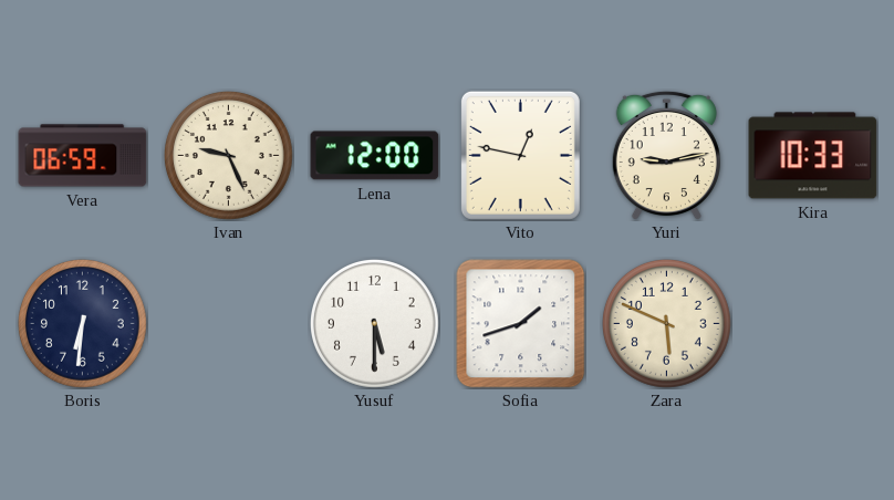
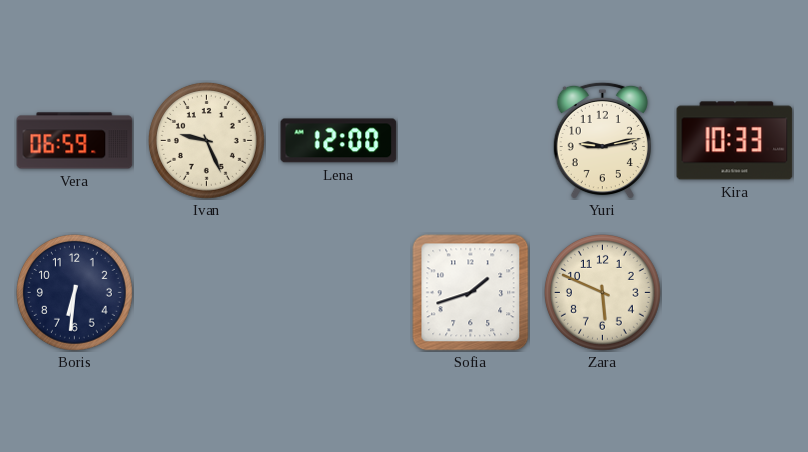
Vito: 12:47 -> none (520, 155)
Yusuf: 5:30 -> none (374, 323)
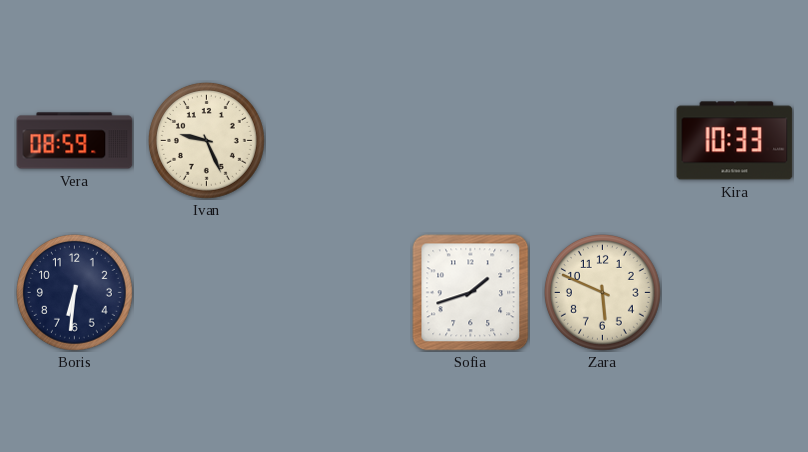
Vera: 06:59 -> 08:59 (75, 141)
Lena: 12:00 -> none (339, 141)
Yuri: 9:13 -> none (602, 140)
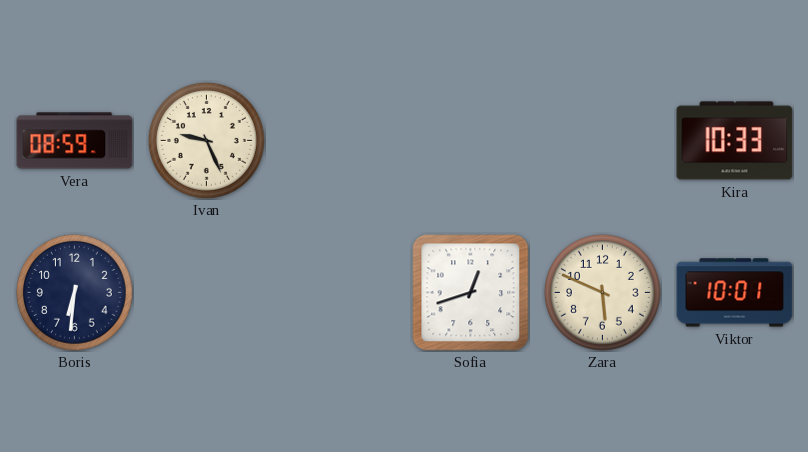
Sofia: 1:42 -> 12:42 (471, 293)
Viktor: none -> 10:01 (735, 293)
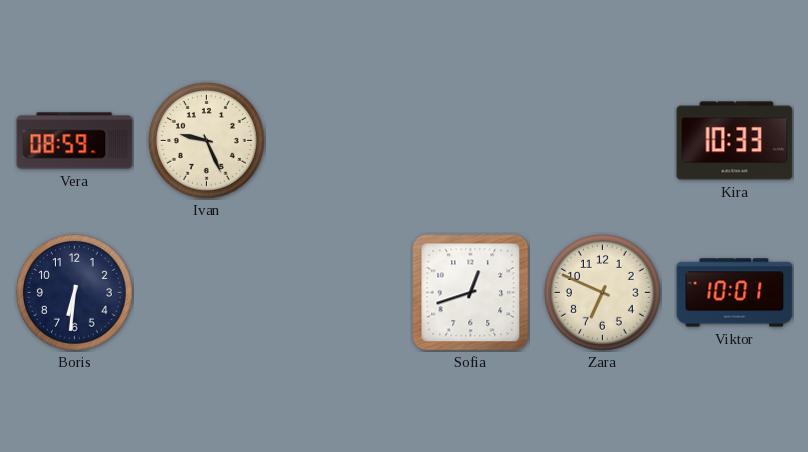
Zara: 5:49 -> 6:49 (602, 292)
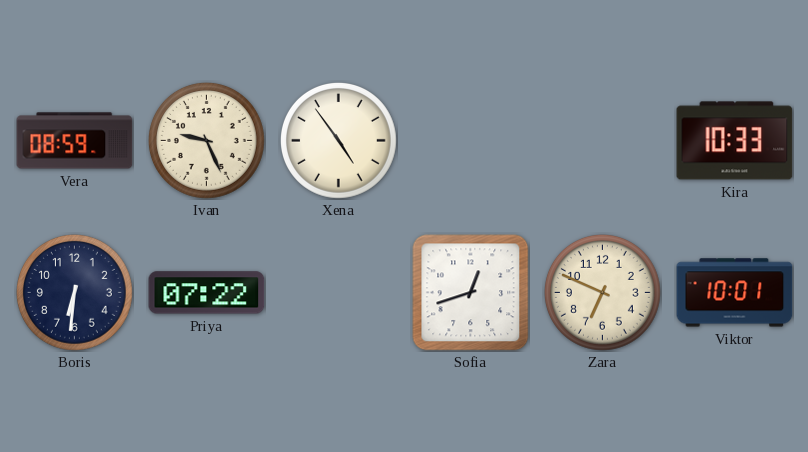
Xena: none -> 4:54 (338, 140)
Priya: none -> 07:22 (207, 293)
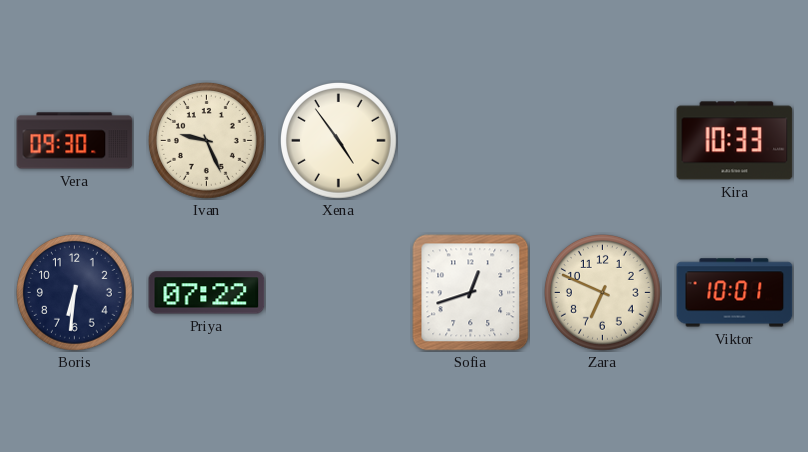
Vera: 08:59 -> 09:30 (75, 141)
